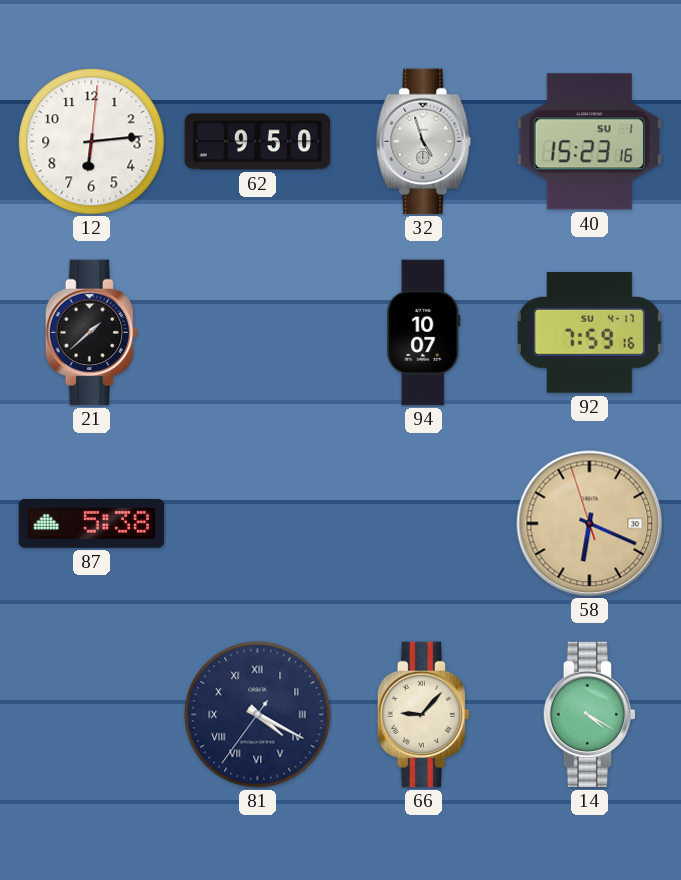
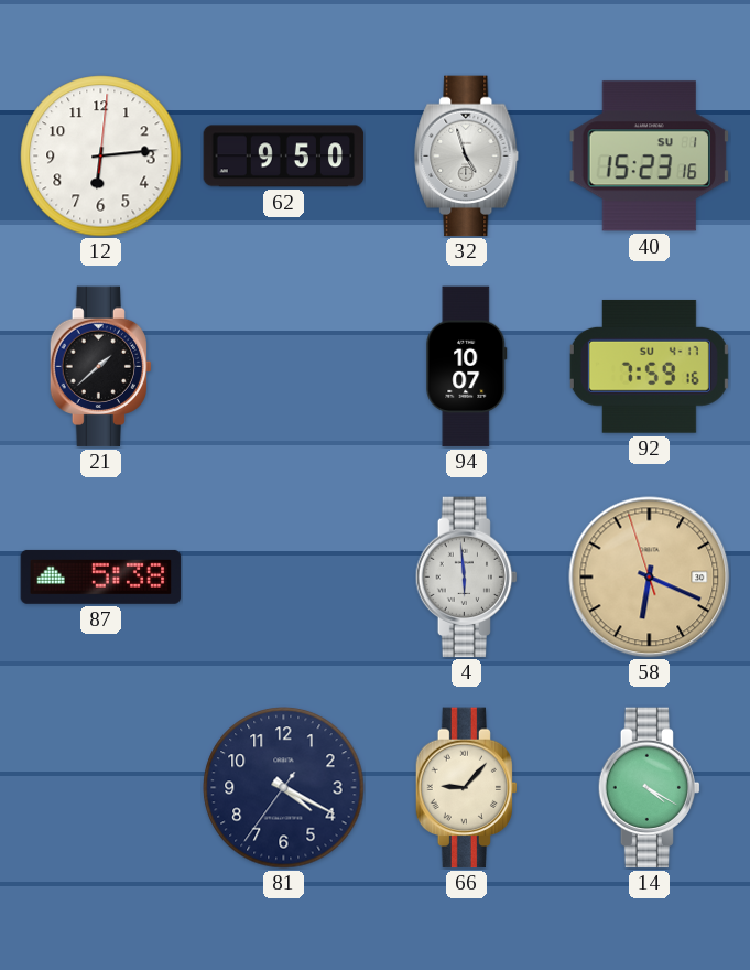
4: none -> 5:59 (466, 578)
81 numerals: Roman -> Arabic (284, 788)
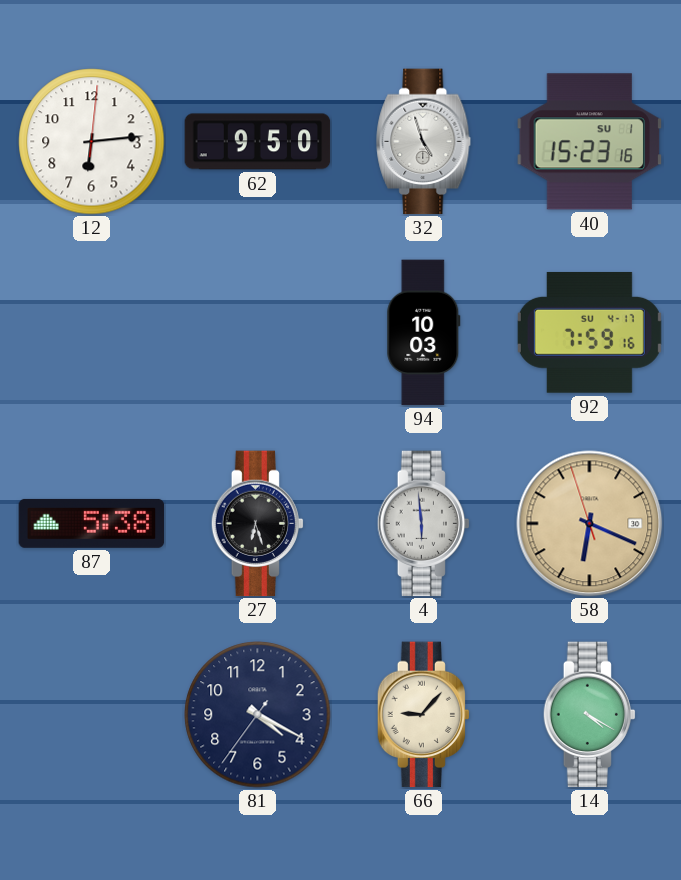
21: 1:38 -> none (100, 367)
94: 10:07 -> 10:03 (424, 333)
27: none -> 6:27 (257, 524)
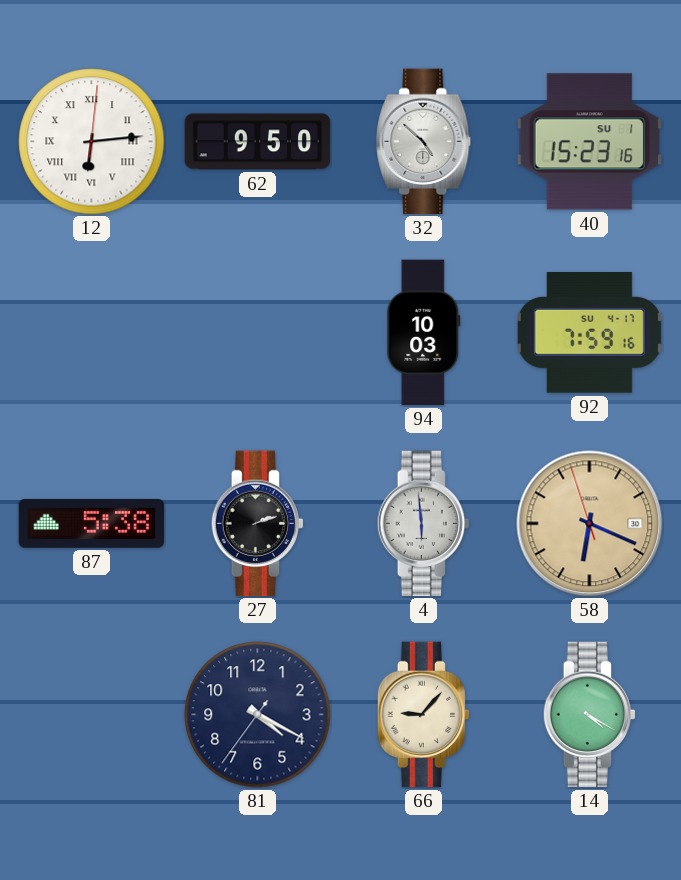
12 numerals: Arabic -> Roman (92, 142)
32: 4:57 -> 4:52 (424, 142)
27: 6:27 -> 2:12 (257, 524)
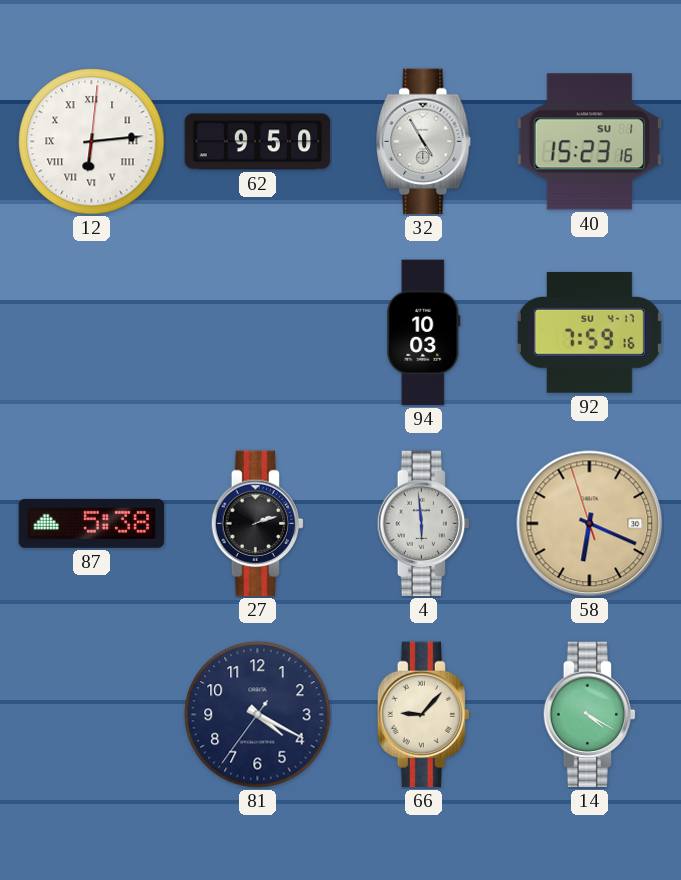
32: 4:52 -> 4:55 (424, 142)
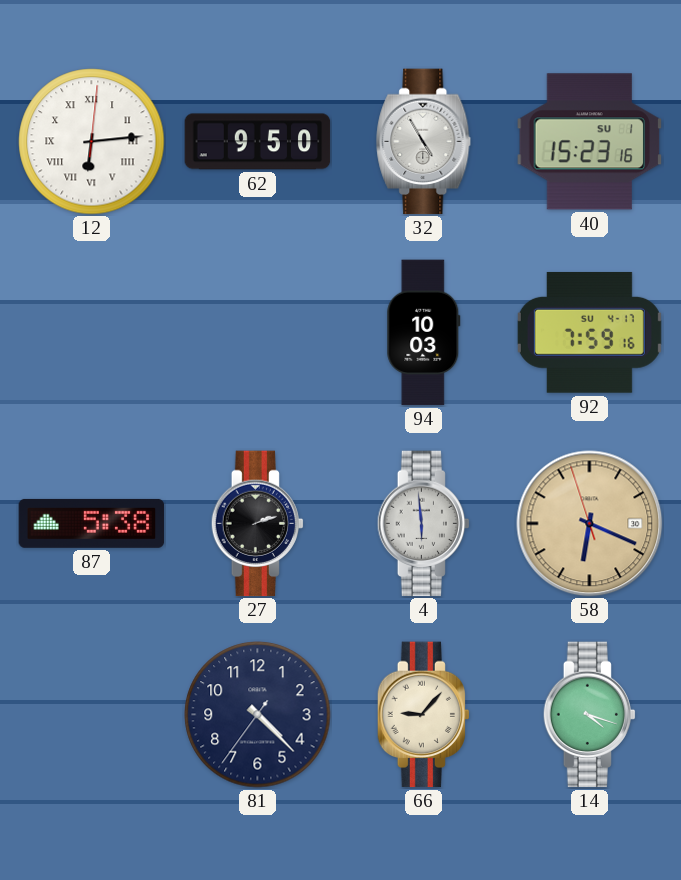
81: 4:19 -> 4:22 (258, 715)
14: 4:20 -> 4:18 (589, 715)
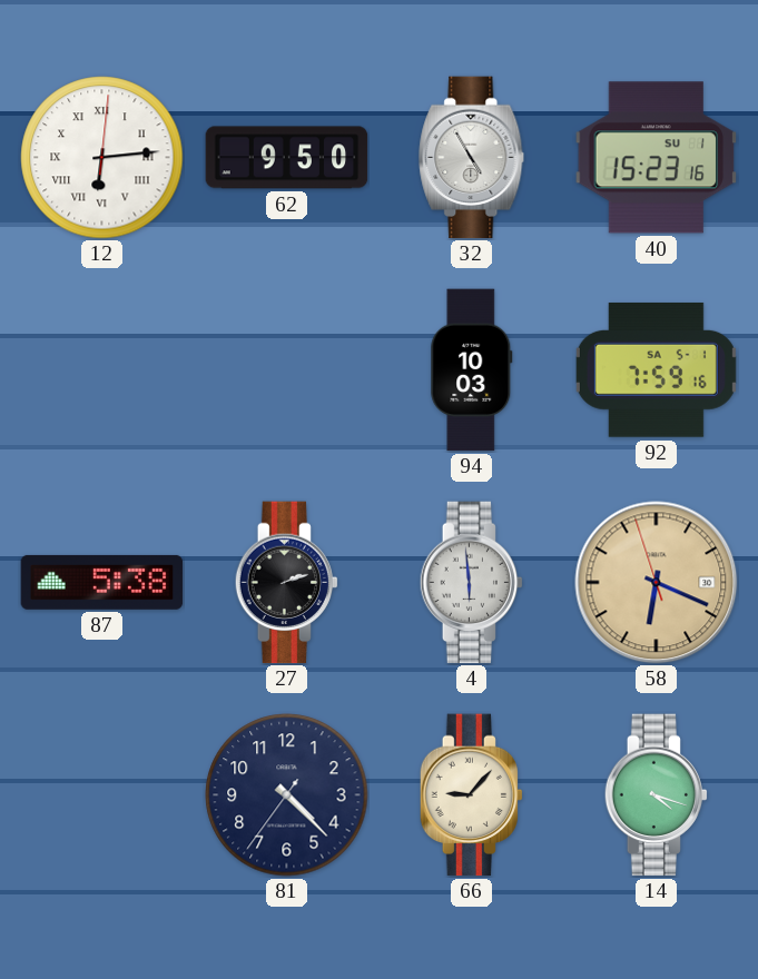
92 date: SU 4-17 -> SA 5-1 (656, 369)
